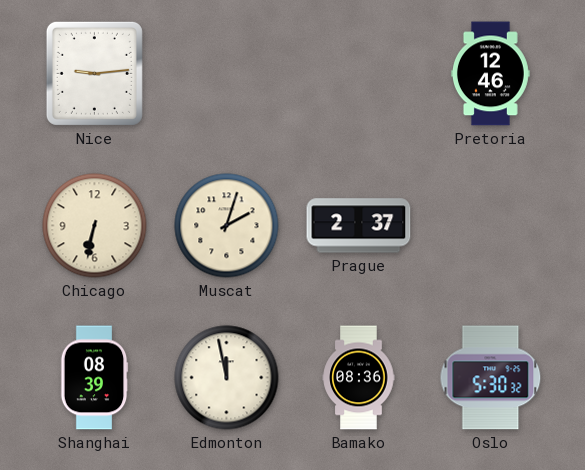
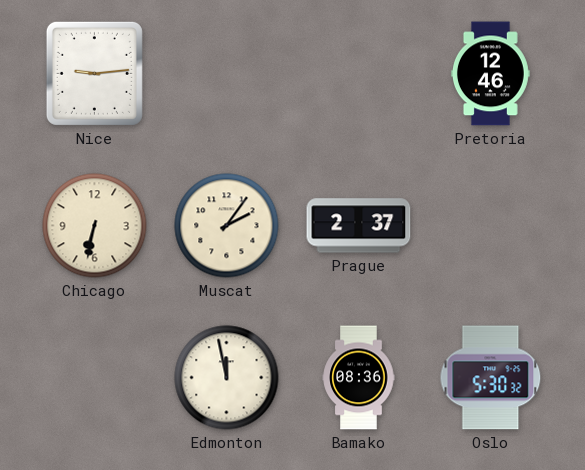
Muscat: 2:03 -> 2:06 (227, 226)
Shanghai: 08:39 -> none (94, 378)
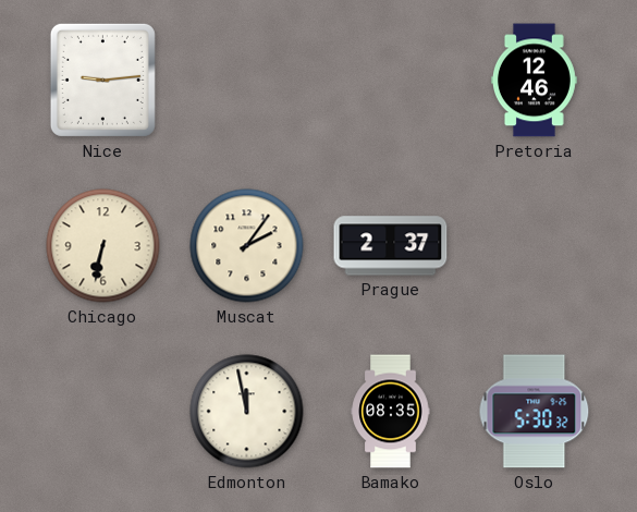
Bamako: 08:36 -> 08:35 (391, 412)
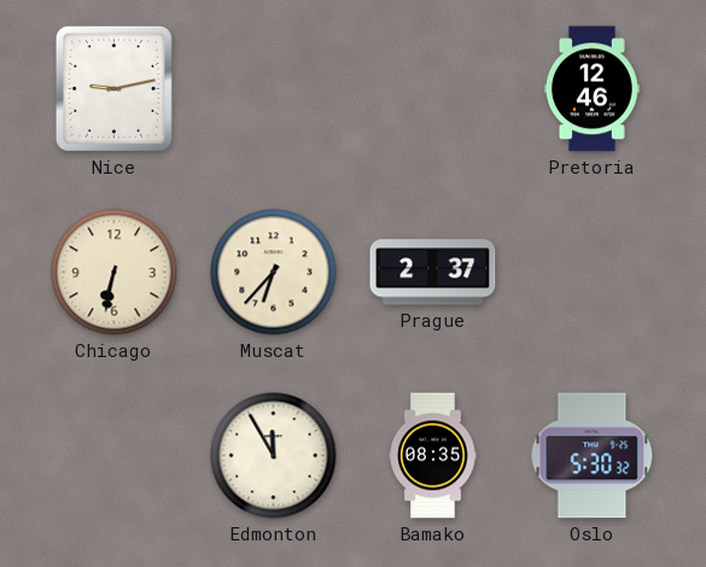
Nice: 9:14 -> 9:13 (113, 88)
Muscat: 2:06 -> 6:37 (274, 273)
Edmonton: 11:58 -> 11:55 (274, 456)
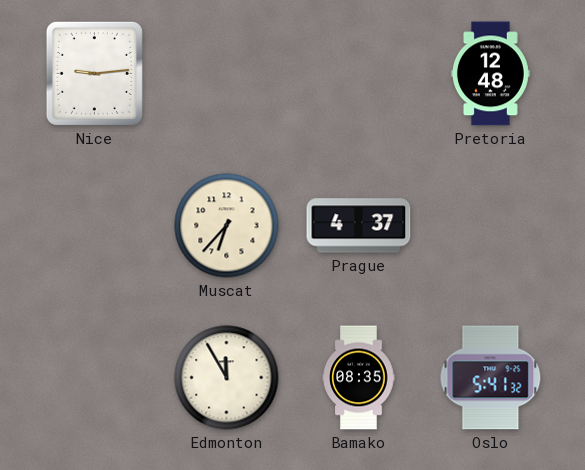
Nice: 9:13 -> 9:14 (94, 73)
Pretoria: 12:46 -> 12:48 (490, 74)
Chicago: 6:32 -> none (115, 273)
Prague: 2:37 -> 4:37 (359, 226)
Oslo: 5:30 -> 5:41 (491, 378)
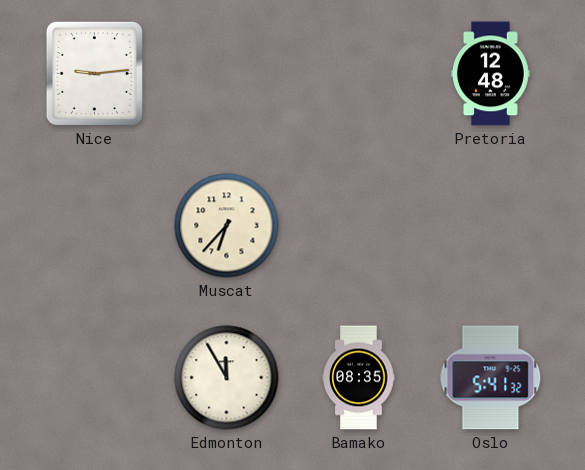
Prague: 4:37 -> none (359, 226)
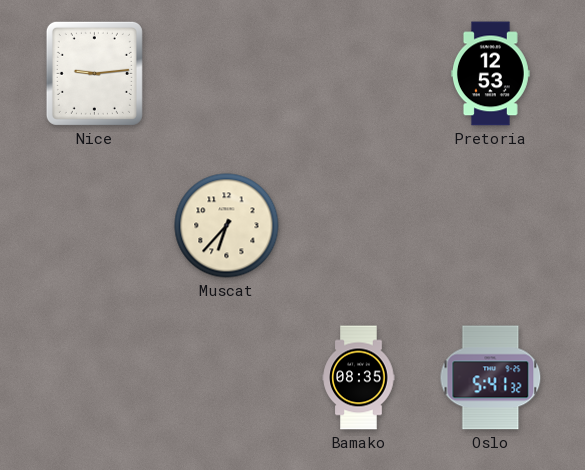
Pretoria: 12:48 -> 12:53 (490, 74)
Edmonton: 11:55 -> none (227, 378)
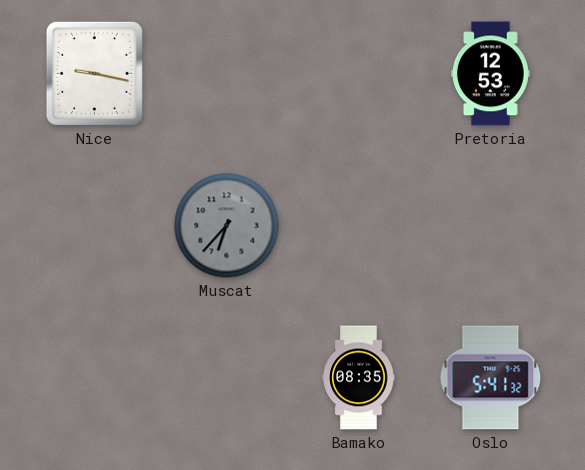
Nice: 9:14 -> 9:17 (94, 73)
Muscat dial: cream -> grey (227, 226)
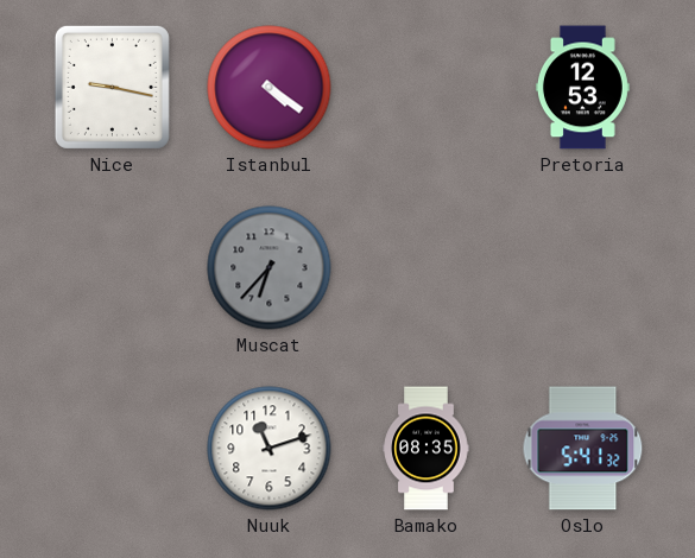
Istanbul: none -> 4:21 (270, 88)
Nuuk: none -> 11:12 (270, 449)
